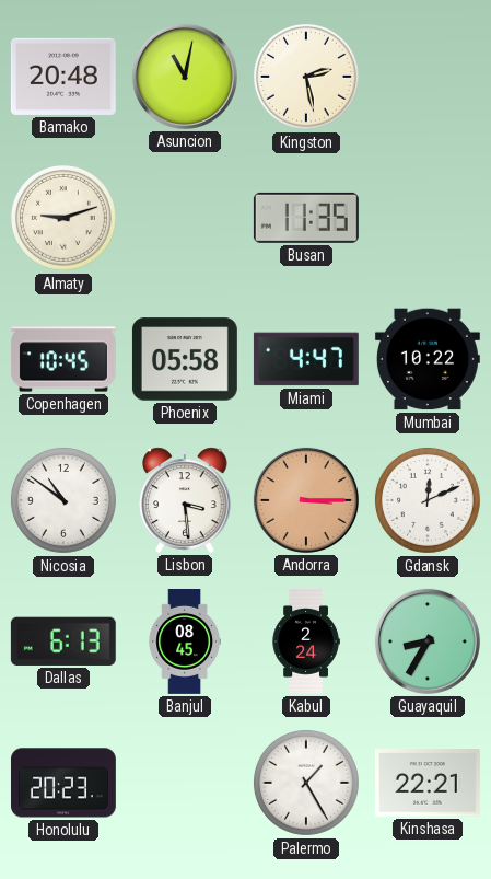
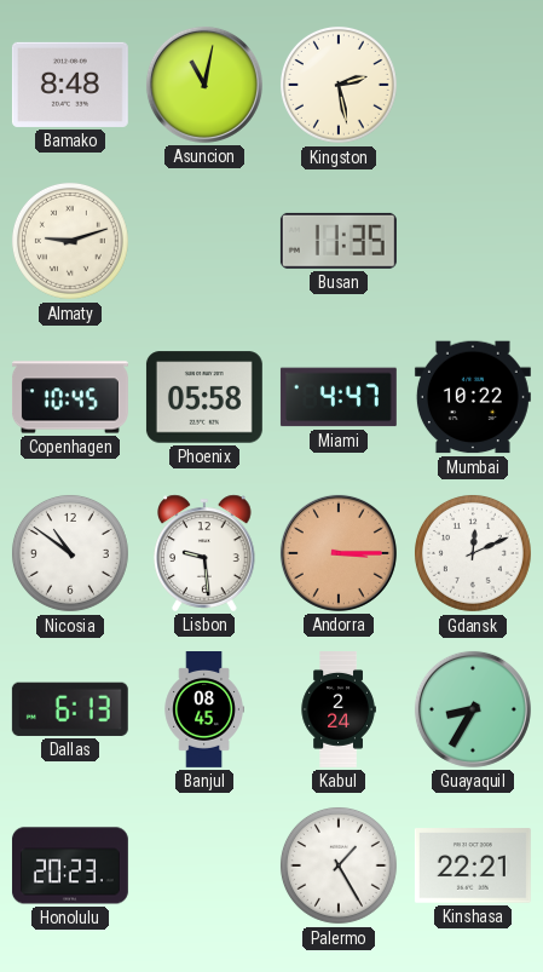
Bamako: 20:48 -> 8:48 (70, 85)
Lisbon: 3:29 -> 9:29 (204, 553)
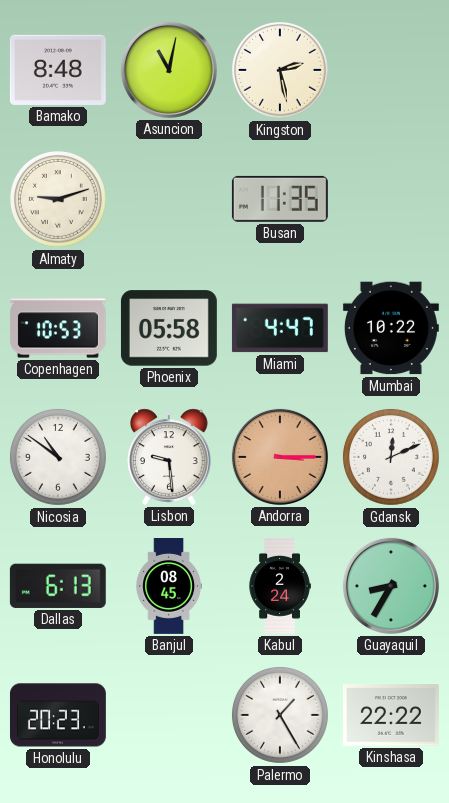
Copenhagen: 10:45 -> 10:53 (58, 328)
Kinshasa: 22:21 -> 22:22 (391, 715)
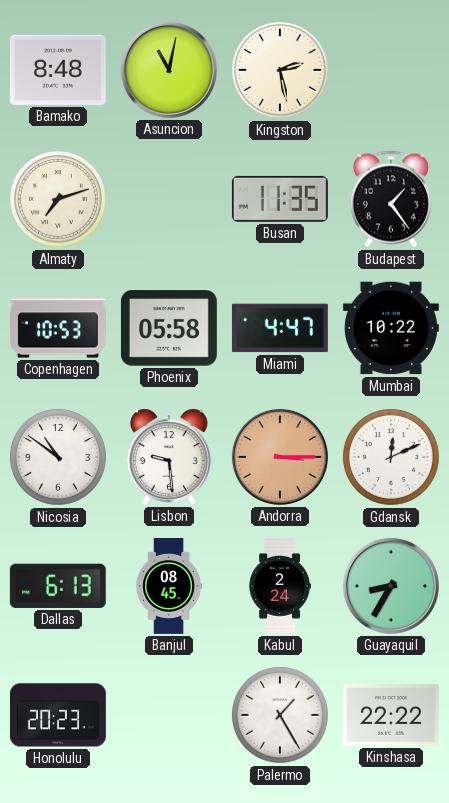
Almaty: 9:12 -> 7:12 (58, 199)
Budapest: none -> 1:24 (391, 199)
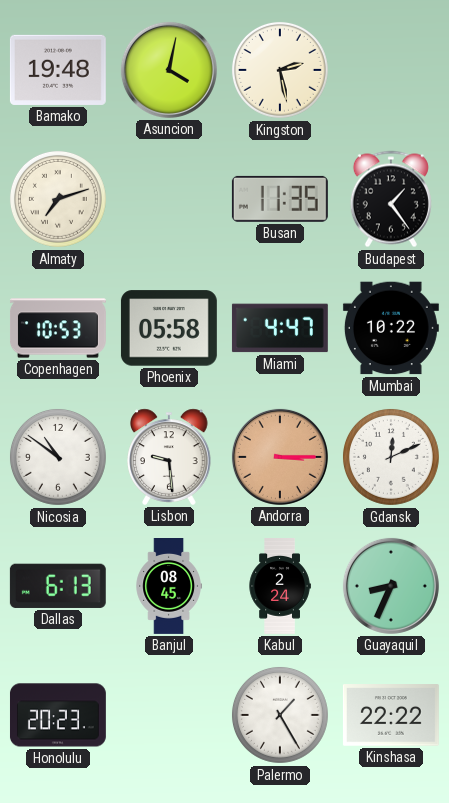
Bamako: 8:48 -> 19:48 (58, 70)
Asuncion: 11:02 -> 4:02 (169, 70)
Guayaquil: 8:35 -> 8:34 (391, 586)
